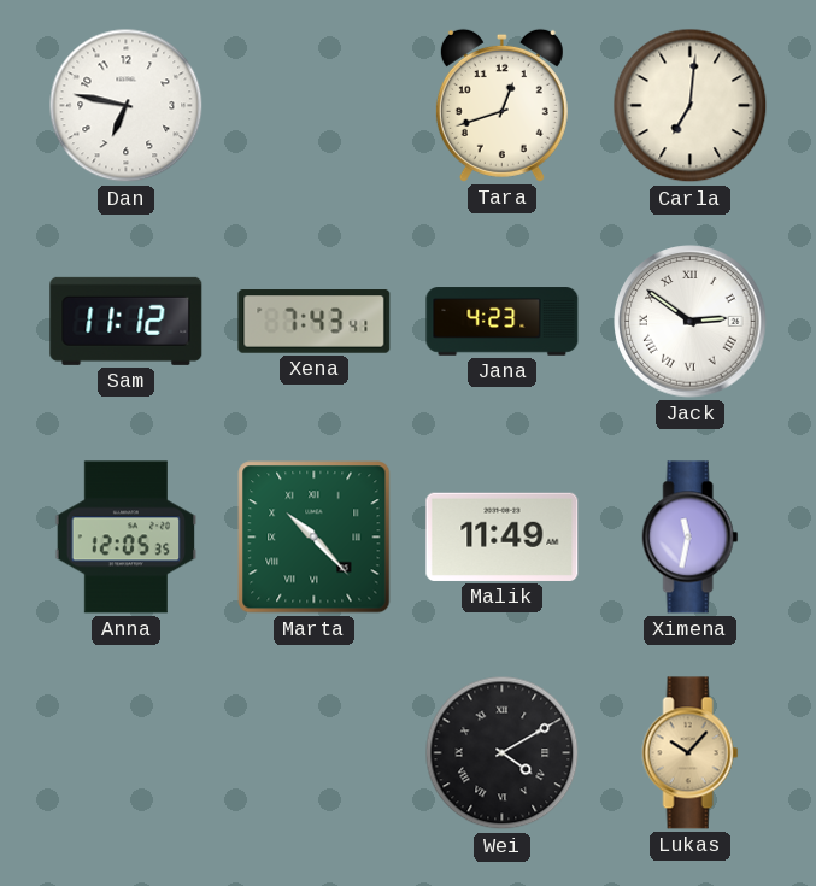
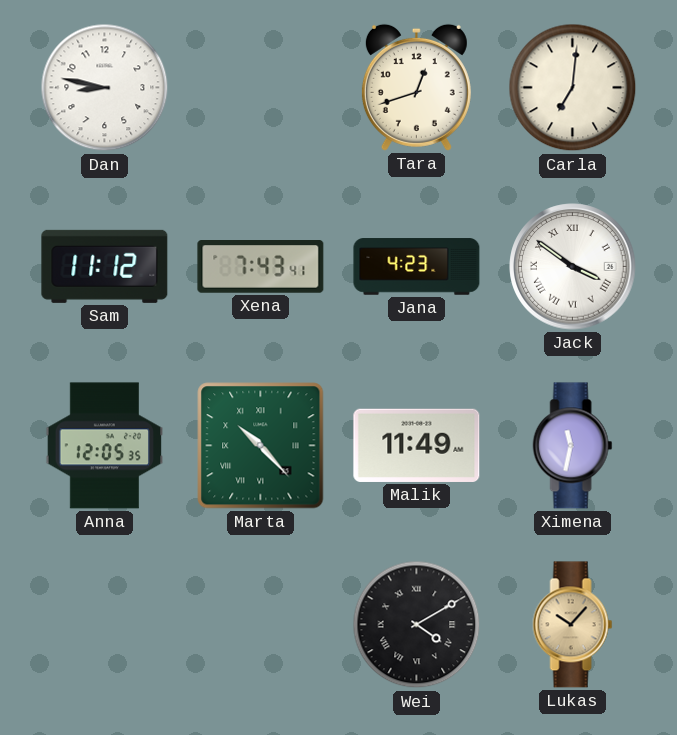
Dan: 6:47 -> 8:47 (105, 88)
Jack: 2:51 -> 3:51 (573, 267)
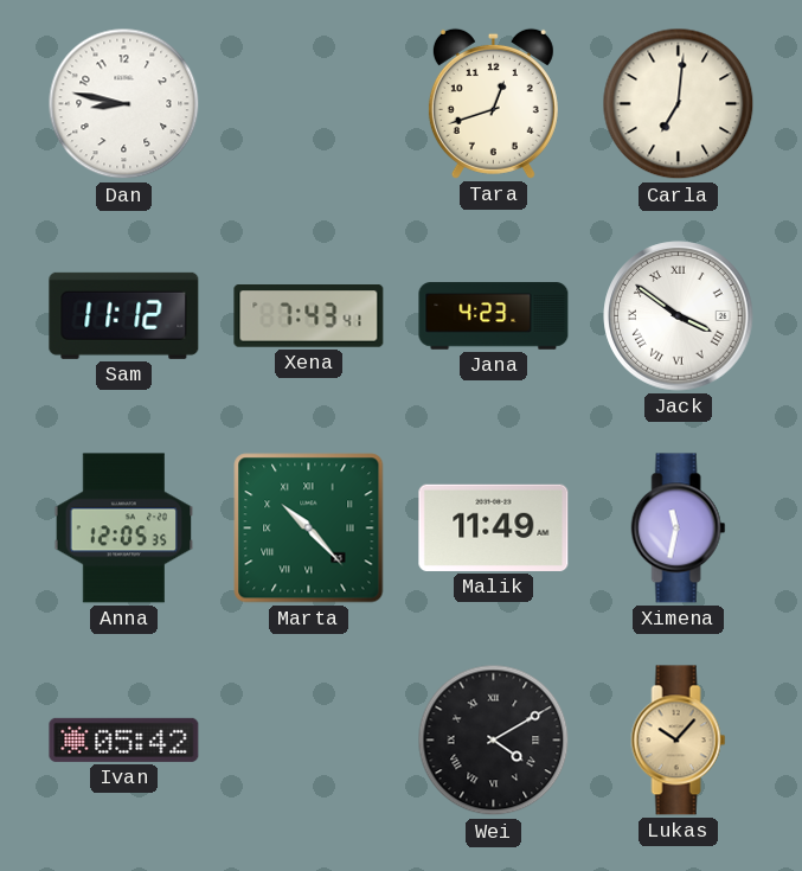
Ivan: none -> 05:42 (124, 739)
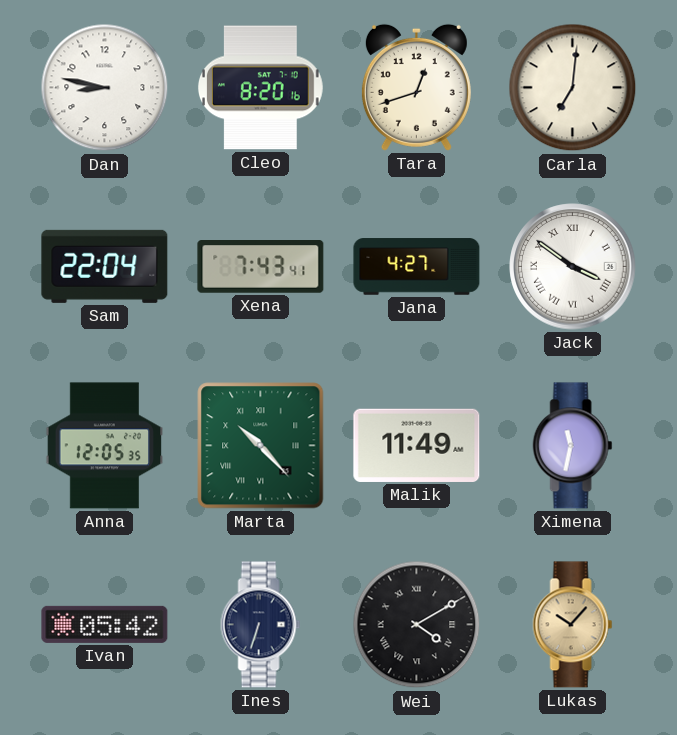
Cleo: none -> 8:20 (260, 88)
Sam: 11:12 -> 22:04 (105, 266)
Jana: 4:23 -> 4:27 (417, 267)
Ines: none -> 6:33 (261, 625)
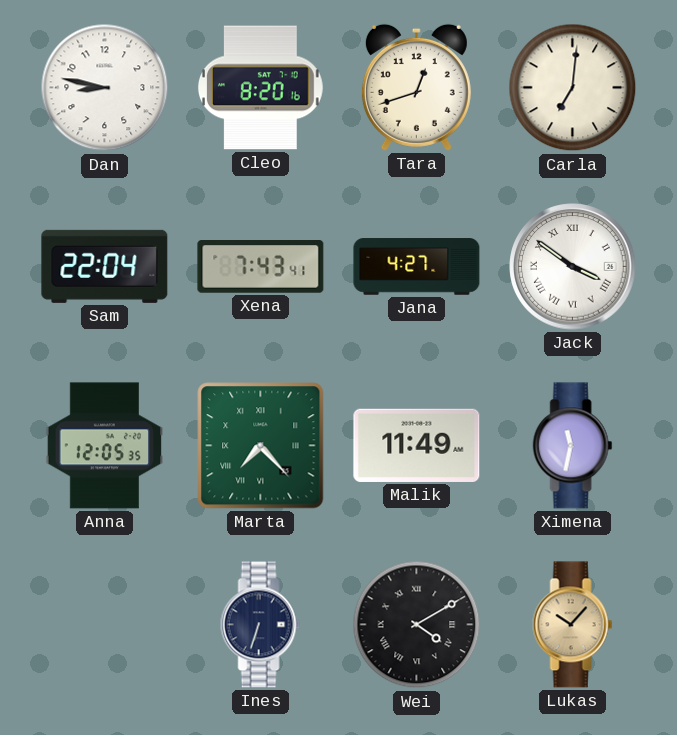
Marta: 10:23 -> 7:23 (261, 446)
Ivan: 05:42 -> none (105, 624)
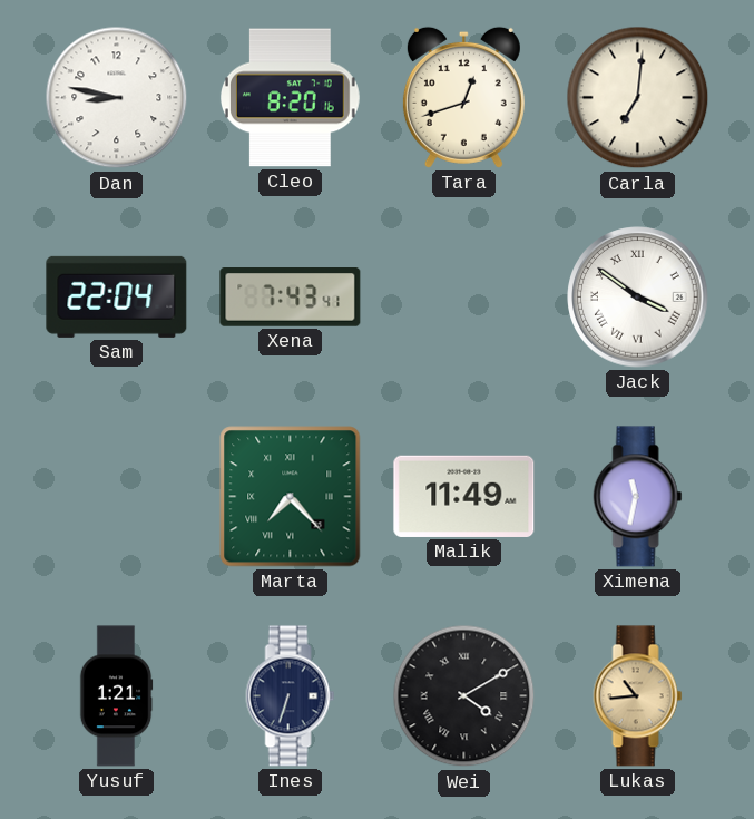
Jana: 4:27 -> none (417, 267)
Anna: 12:05 -> none (105, 446)
Yusuf: none -> 1:21 (116, 696)
Lukas: 10:07 -> 10:44 (638, 696)
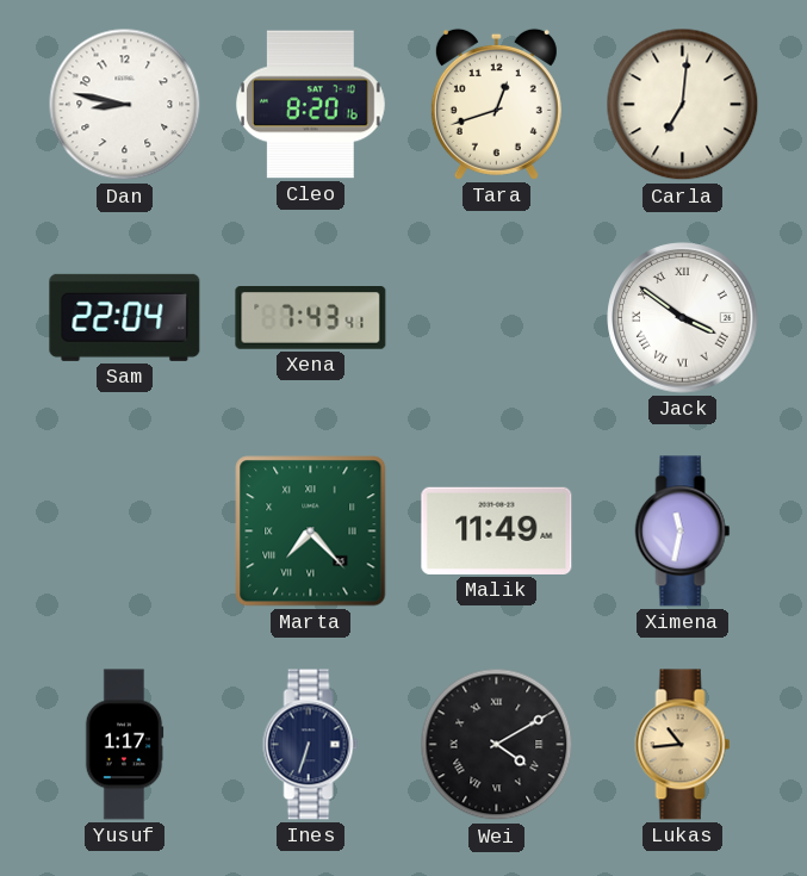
Yusuf: 1:21 -> 1:17 (124, 745)
